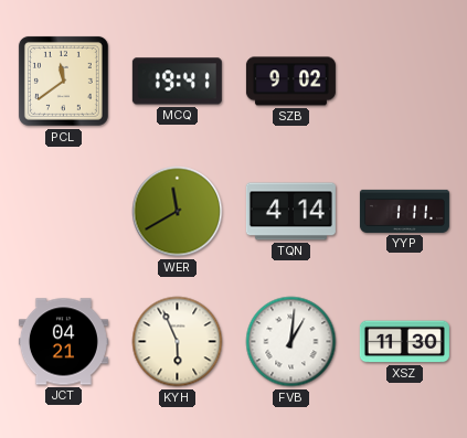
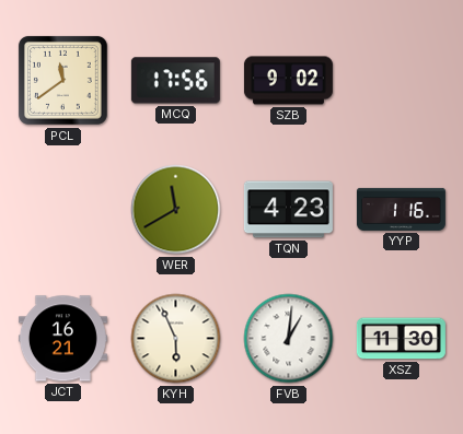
MCQ: 19:41 -> 17:56 (175, 81)
TQN: 4:14 -> 4:23 (288, 210)
YYP: 1:11 -> 1:16 (401, 209)
JCT: 04:21 -> 16:21 (62, 339)
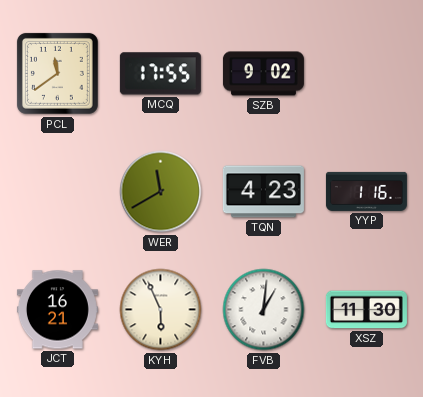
MCQ: 17:56 -> 17:55 (160, 74)
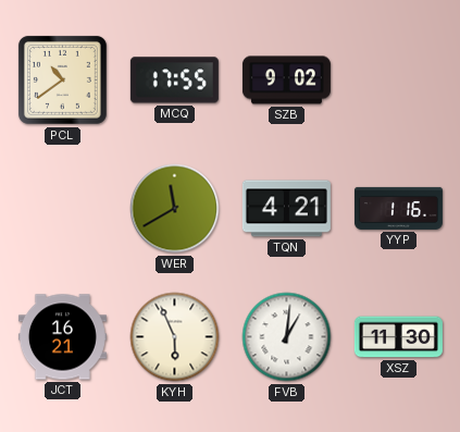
PCL: 11:39 -> 10:39 (62, 79)
TQN: 4:23 -> 4:21 (286, 209)
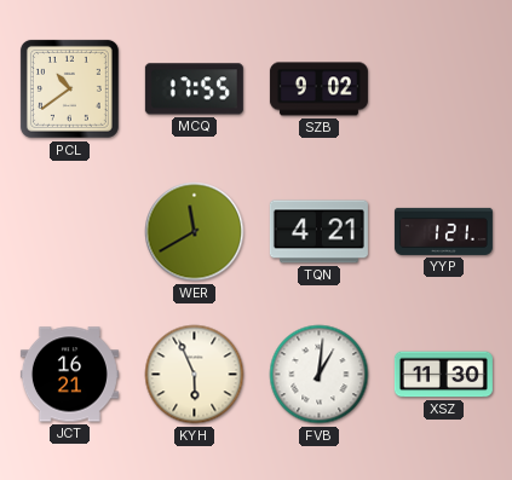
YYP: 1:16 -> 1:21 (443, 231)
